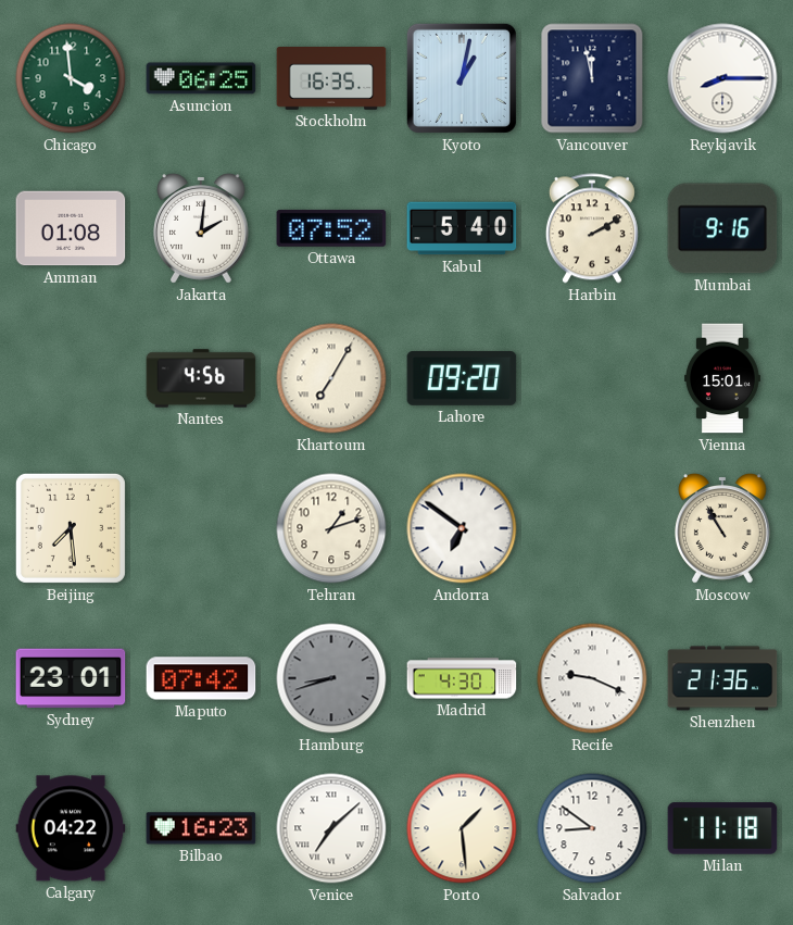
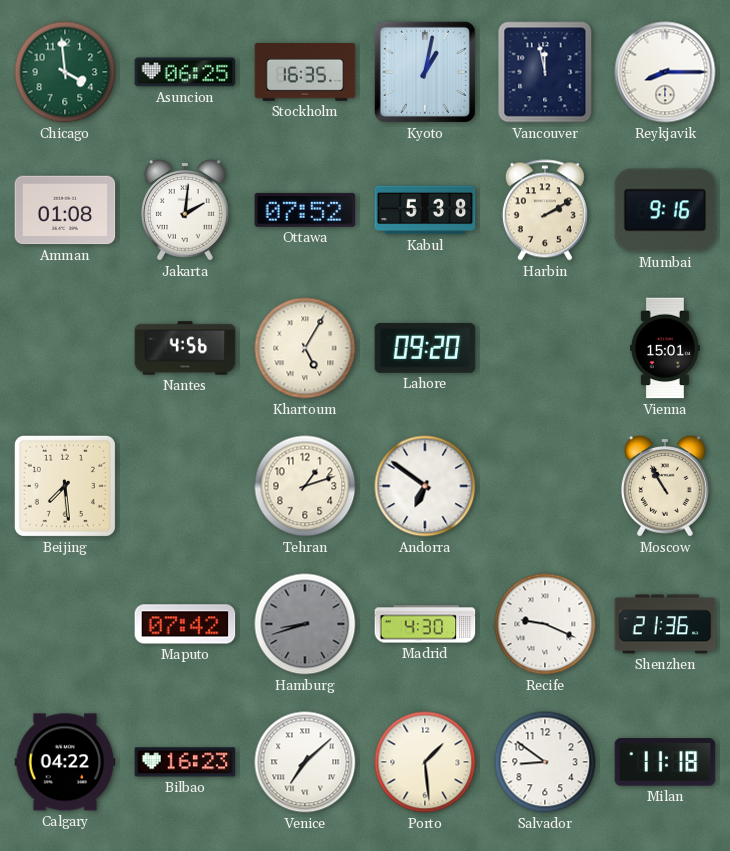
Kabul: 5:40 -> 5:38 (425, 210)
Khartoum: 7:05 -> 5:05 (305, 348)
Sydney: 23:01 -> none (71, 678)
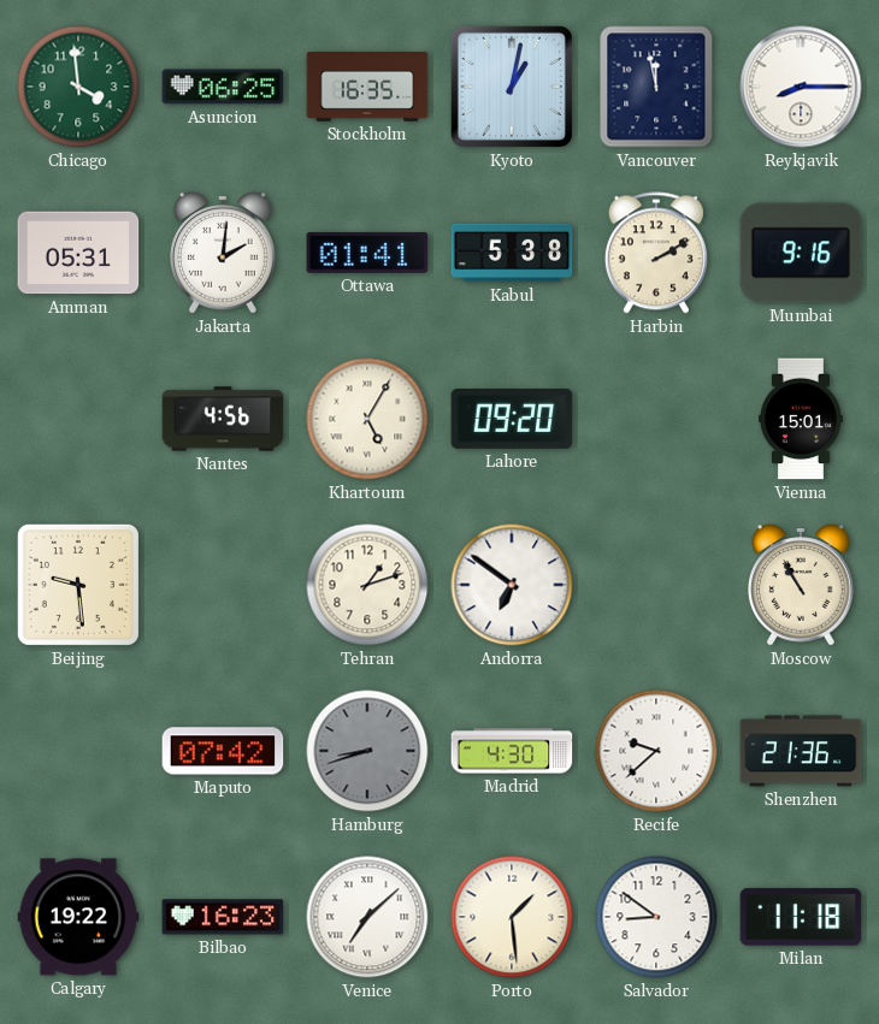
Amman: 01:08 -> 05:31 (78, 253)
Ottawa: 07:52 -> 01:41 (367, 253)
Beijing: 7:29 -> 9:29 (78, 585)
Recife: 9:19 -> 9:38 (656, 751)
Calgary: 04:22 -> 19:22 (78, 917)
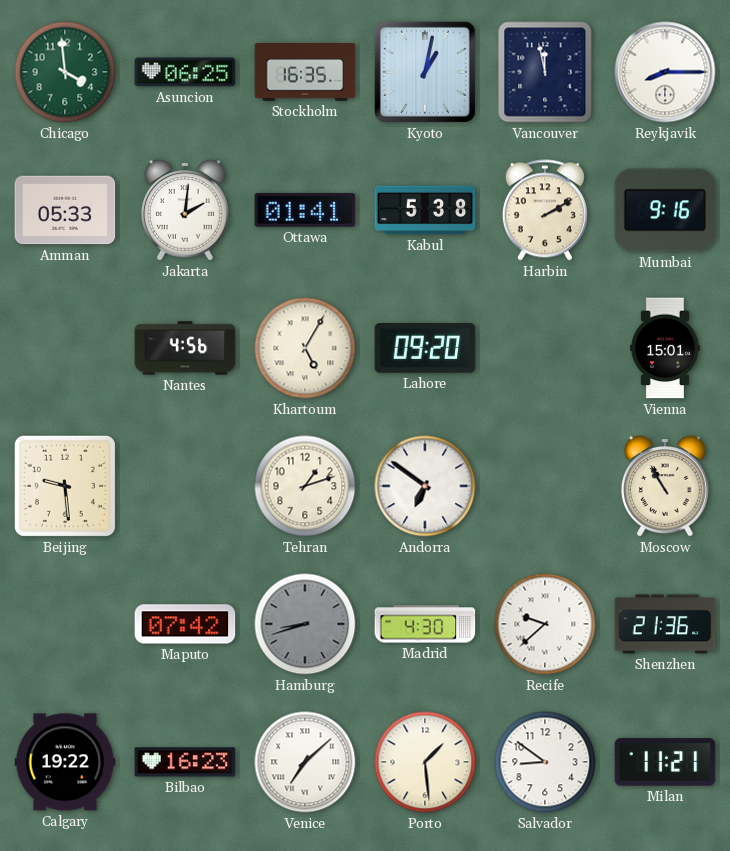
Amman: 05:31 -> 05:33 (65, 210)
Milan: 11:18 -> 11:21 (665, 762)
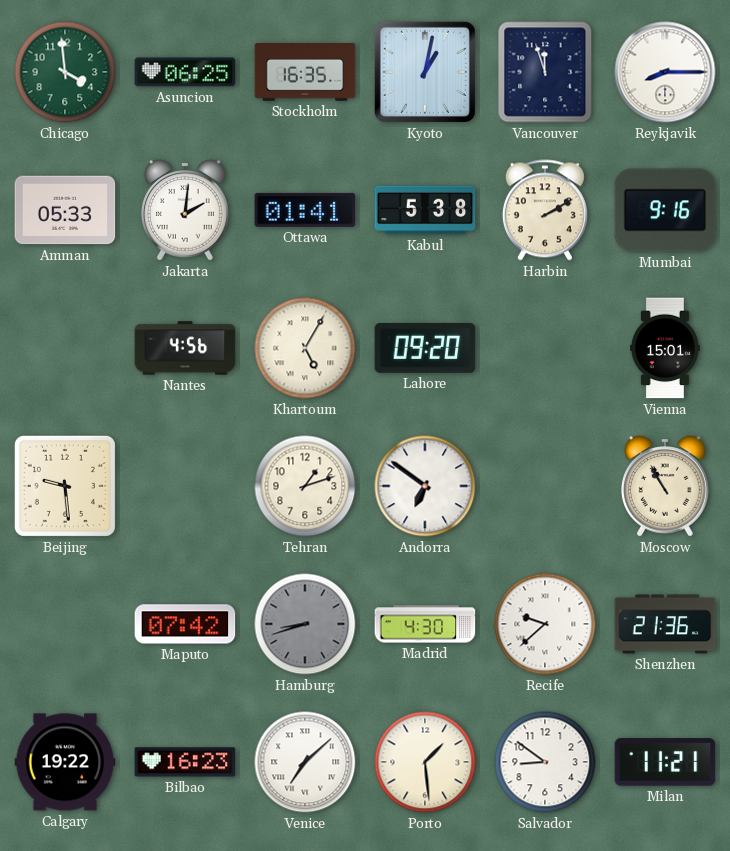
Vancouver: 11:58 -> 11:57 (545, 72)
